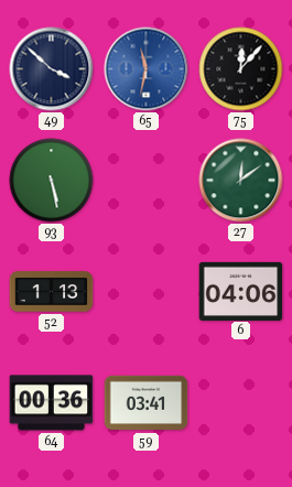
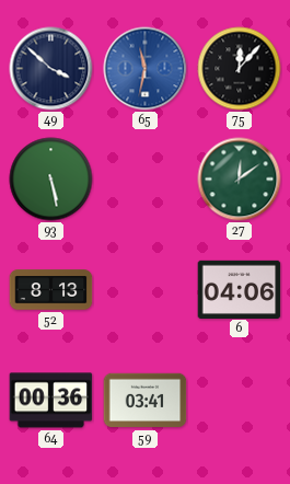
52: 1:13 -> 8:13 (51, 290)
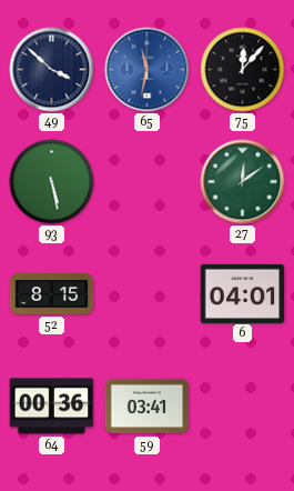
52: 8:13 -> 8:15 (52, 294)
6: 04:06 -> 04:01 (243, 293)
